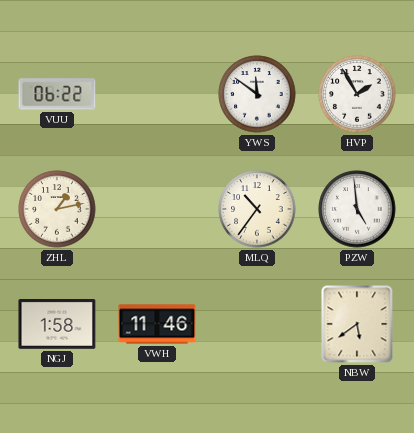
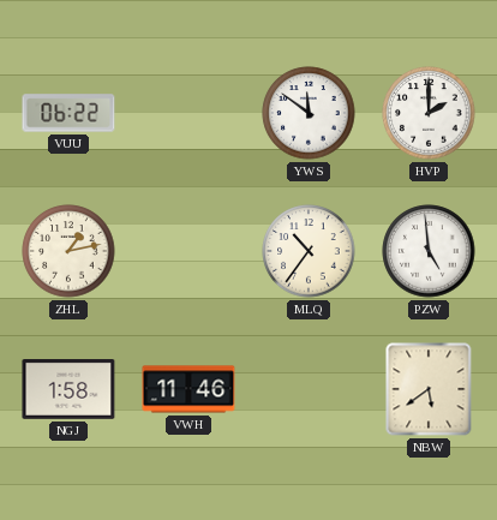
HVP: 1:55 -> 2:00 (429, 113)
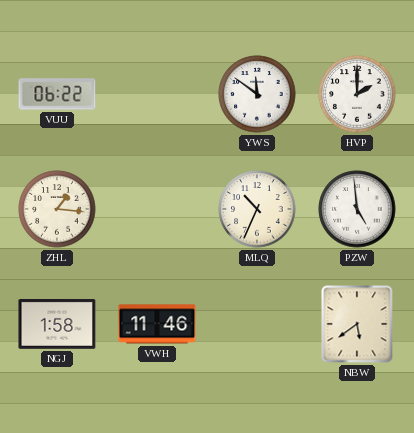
ZHL: 1:13 -> 1:16 (57, 209)
MLQ: 10:36 -> 10:34 (257, 209)
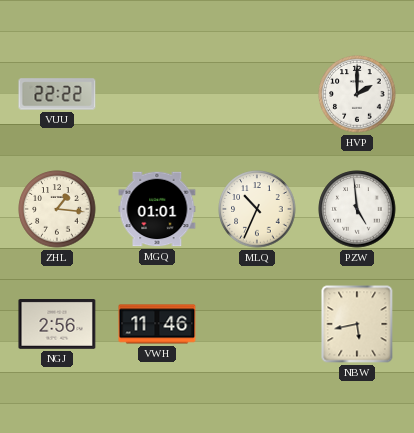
VUU: 06:22 -> 22:22 (57, 94)
YWS: 11:51 -> none (257, 94)
MGQ: none -> 01:01 (157, 209)
NGJ: 1:58 -> 2:56 (57, 325)
NBW: 5:39 -> 5:43 (357, 324)
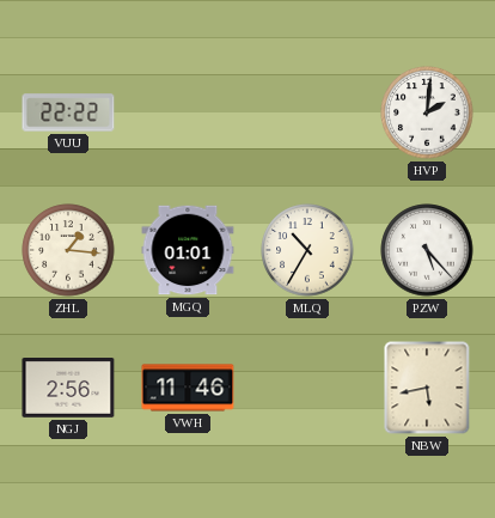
HVP: 2:00 -> 2:01 (427, 112)
MLQ: 10:34 -> 10:35 (307, 250)
PZW: 4:59 -> 5:23 (427, 250)
